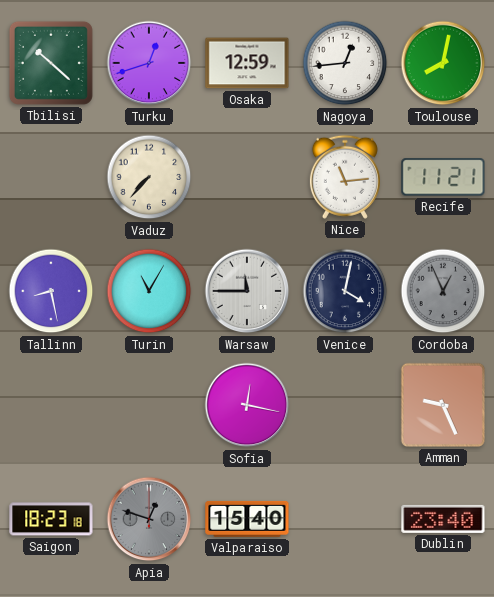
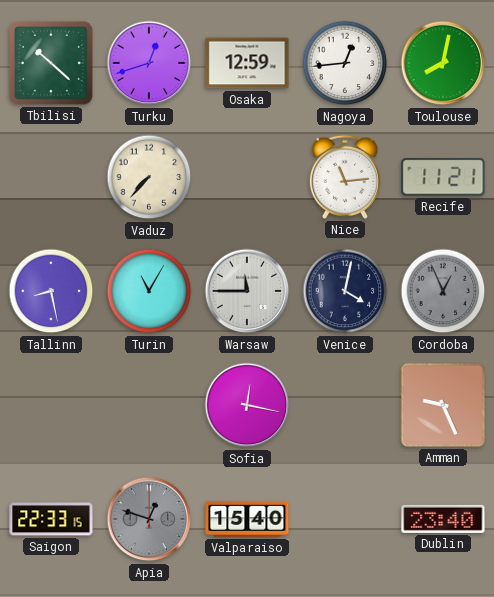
Saigon: 18:23 -> 22:33 (51, 519)
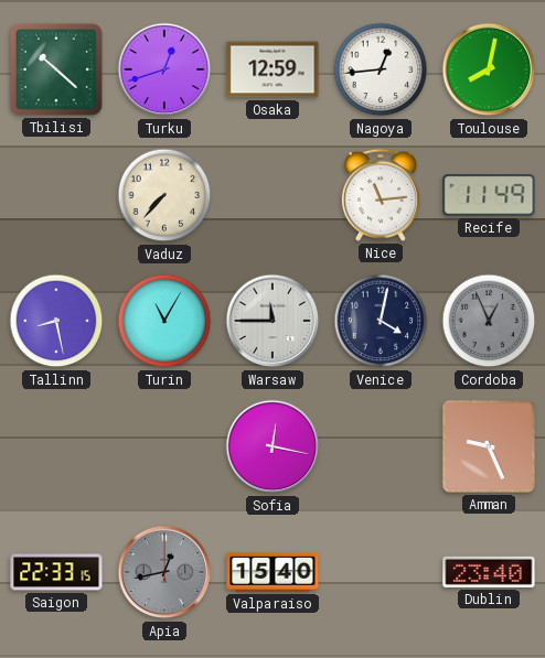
Recife: 11:21 -> 11:49 (489, 195)
Apia: 12:48 -> 12:43 (164, 572)
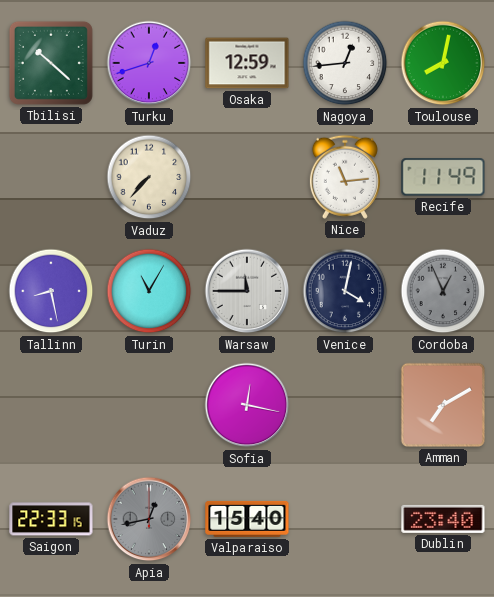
Amman: 9:26 -> 7:10 (443, 405)
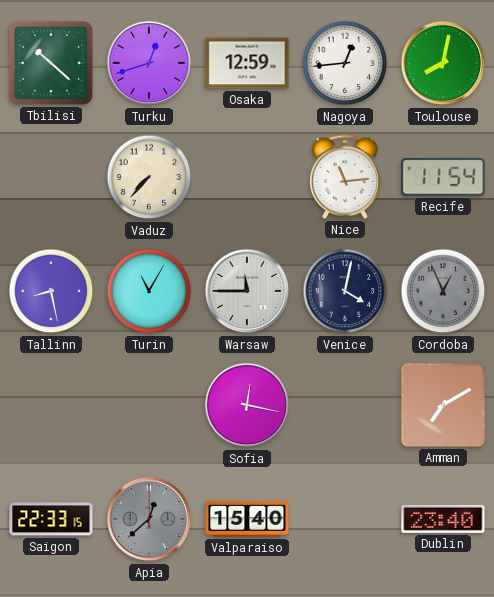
Recife: 11:49 -> 11:54 (443, 177)
Apia: 12:43 -> 12:38 (149, 519)
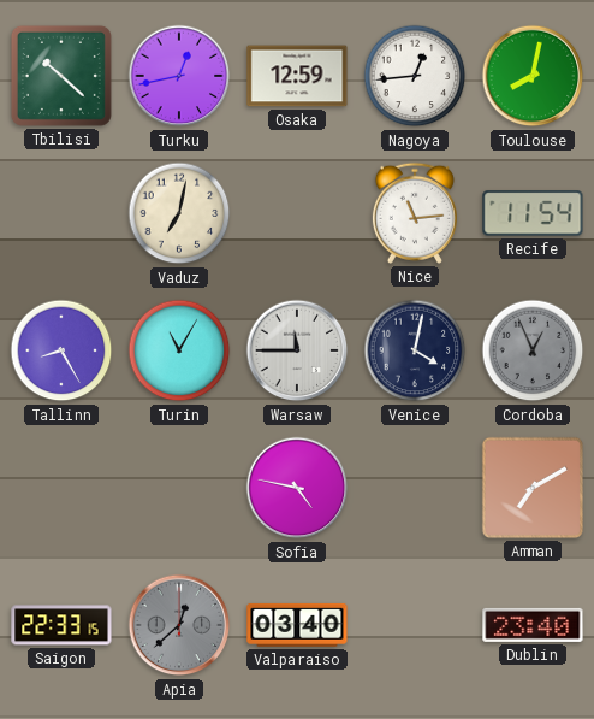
Turku: 12:42 -> 12:43 (179, 76)
Vaduz: 7:37 -> 7:02 (179, 213)
Tallinn: 8:28 -> 8:25 (61, 350)
Sofia: 12:17 -> 4:47 (297, 488)
Valparaiso: 15:40 -> 03:40 (297, 625)
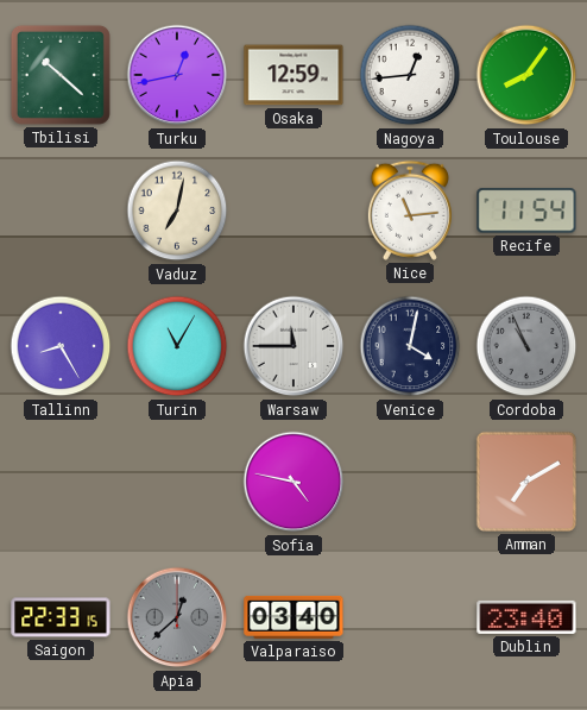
Toulouse: 8:02 -> 8:06 (526, 75)
Cordoba: 12:56 -> 10:56 (526, 346)
